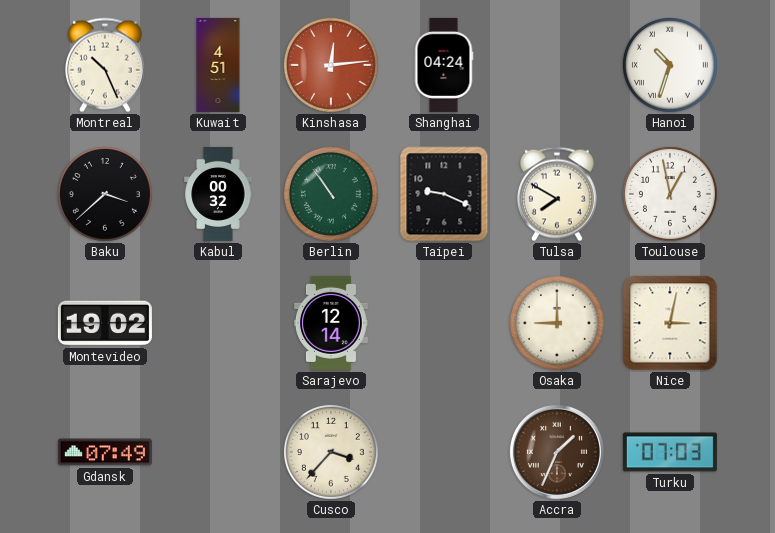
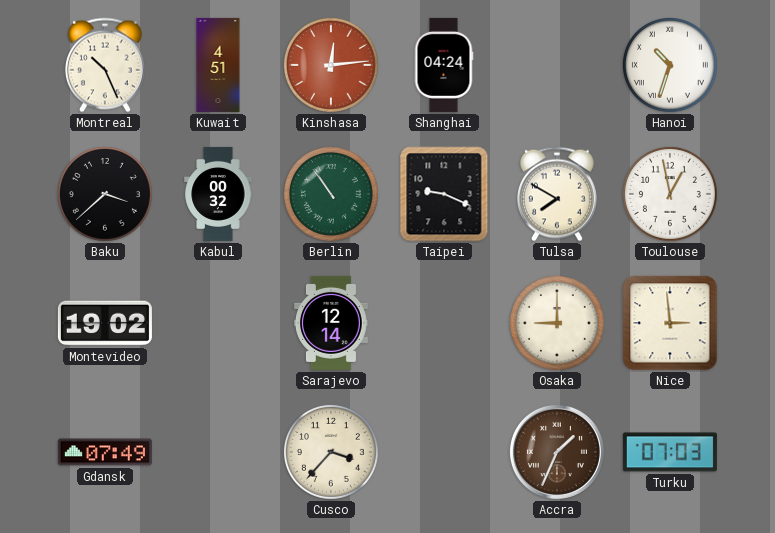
Nice: 3:02 -> 2:59 (670, 323)
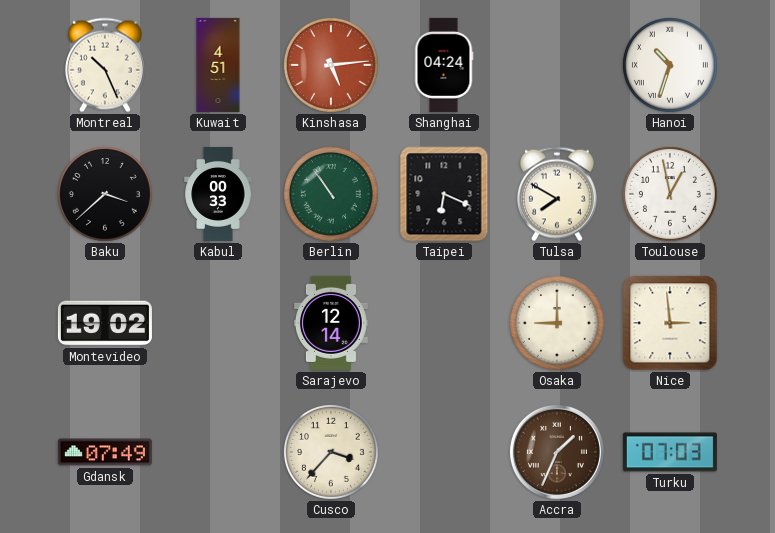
Kinshasa: 12:14 -> 5:14 (331, 65)
Kabul: 00:32 -> 00:33 (218, 194)
Taipei: 9:19 -> 6:19 (444, 194)
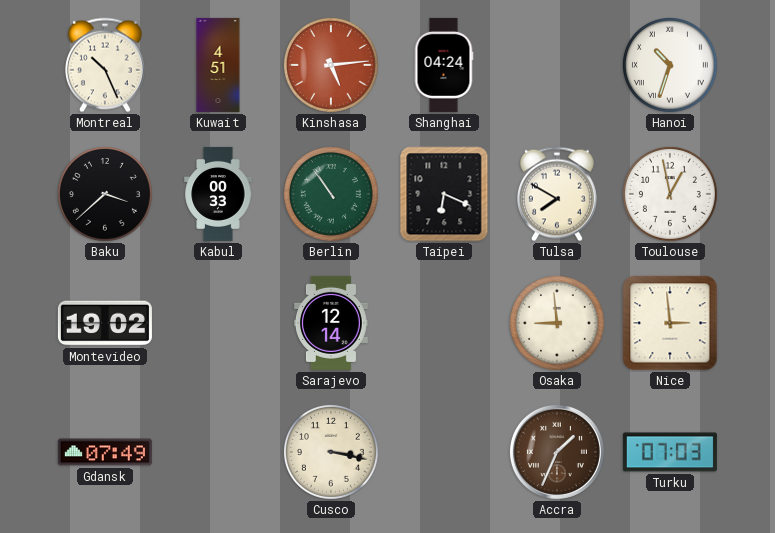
Osaka: 9:00 -> 8:59 (557, 323)
Cusco: 3:37 -> 3:17 (331, 452)
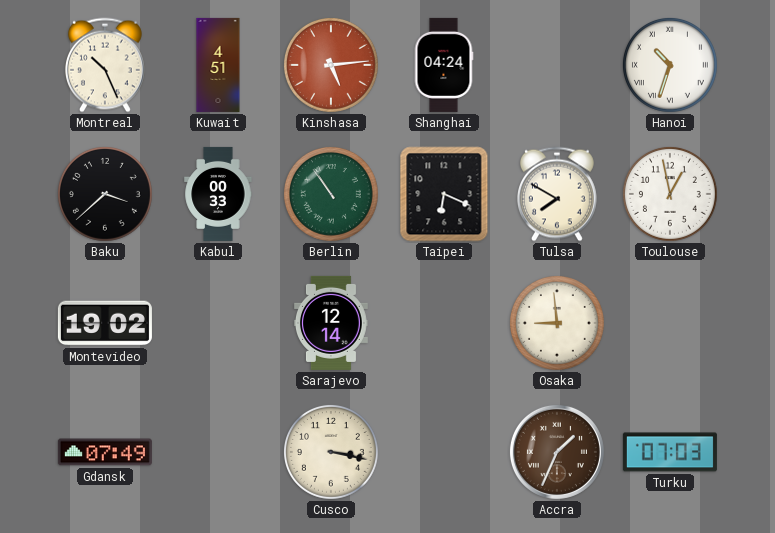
Nice: 2:59 -> none (670, 323)
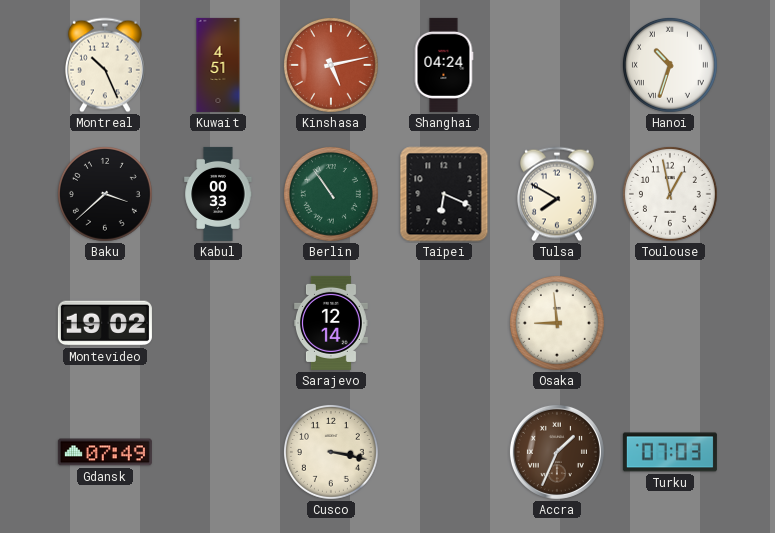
Kinshasa: 5:14 -> 5:13 (331, 65)
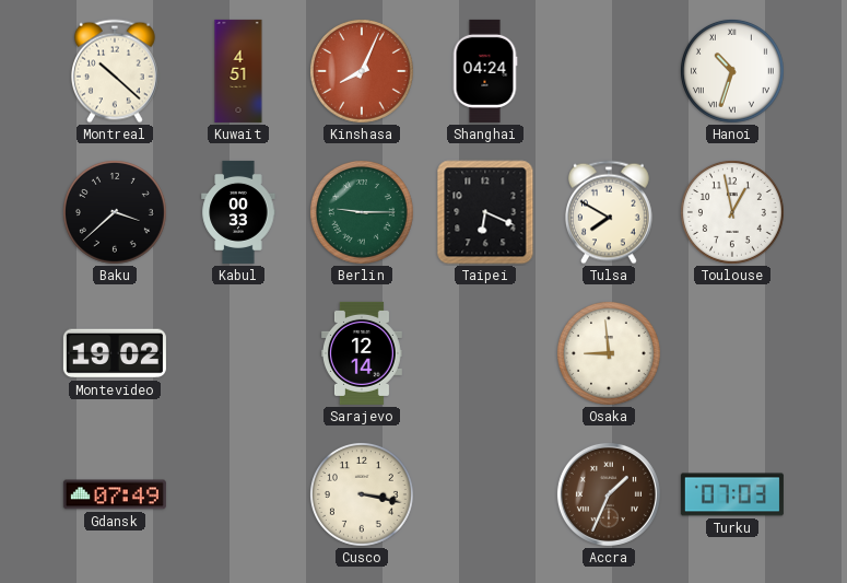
Montreal: 10:26 -> 10:22 (115, 71)
Kinshasa: 5:13 -> 8:04 (362, 71)
Berlin: 10:54 -> 9:15 (362, 212)
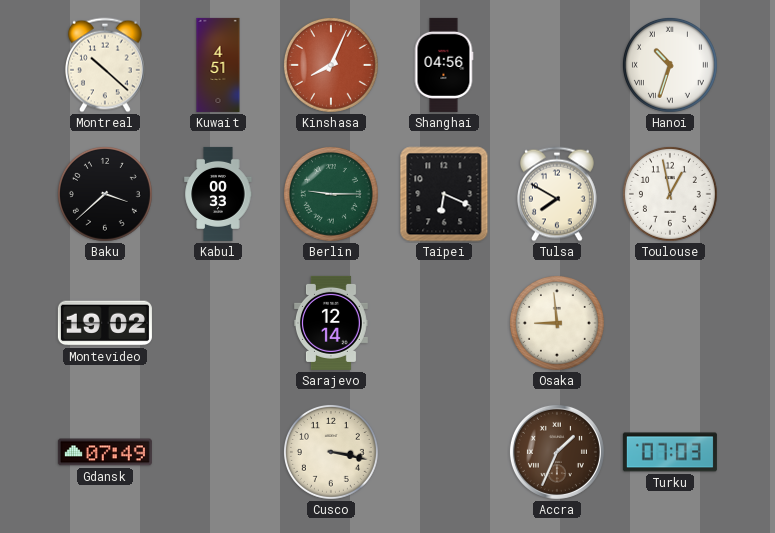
Shanghai: 04:24 -> 04:56 (444, 65)
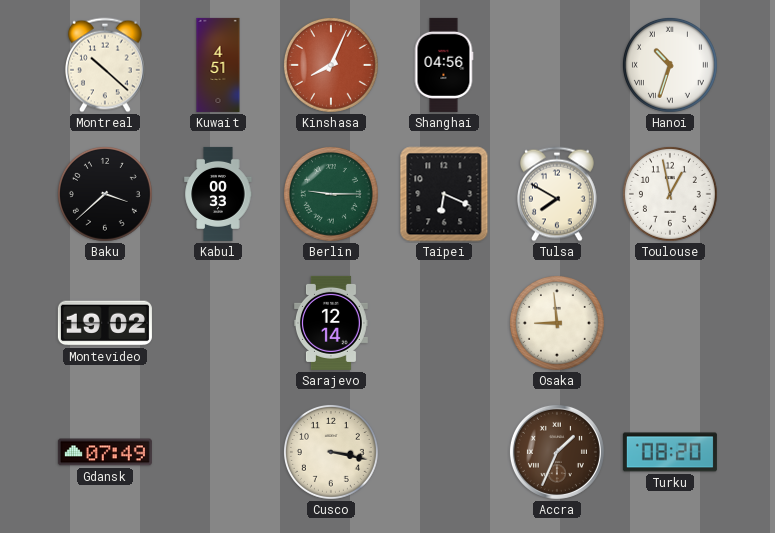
Turku: 07:03 -> 08:20 (670, 452)
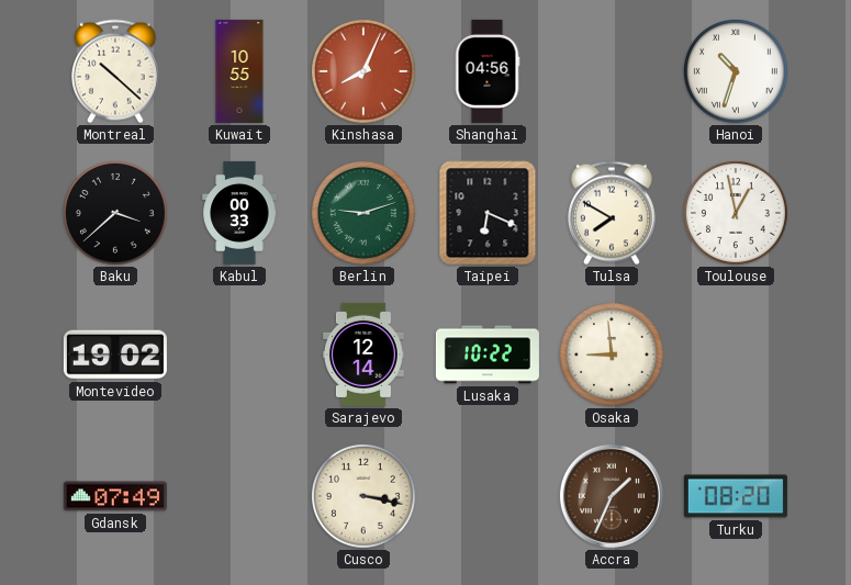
Kuwait: 4:51 -> 10:55 (239, 71)
Berlin: 9:15 -> 9:12 (363, 213)
Lusaka: none -> 10:22 (488, 355)
